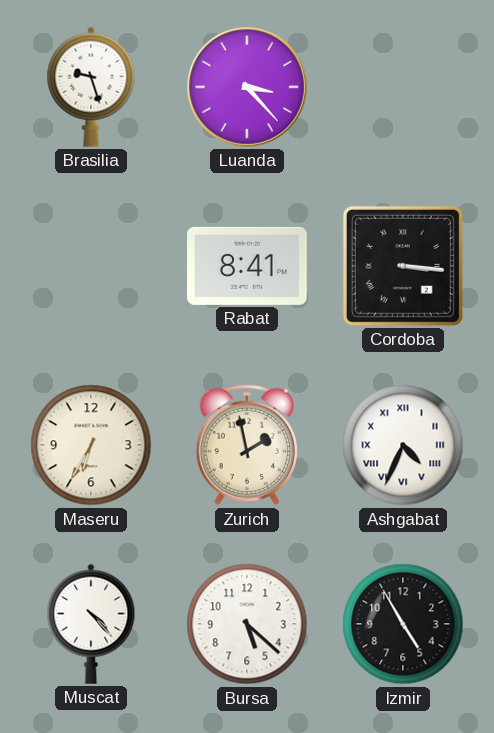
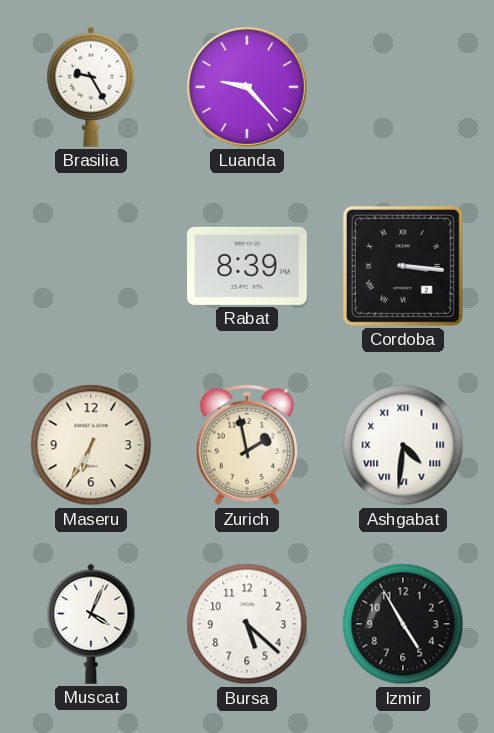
Brasilia: 9:27 -> 9:25 (91, 87)
Luanda: 3:23 -> 9:23 (247, 87)
Rabat: 8:41 -> 8:39 (247, 266)
Ashgabat: 4:34 -> 4:31 (403, 445)
Muscat: 4:23 -> 4:04 (91, 624)
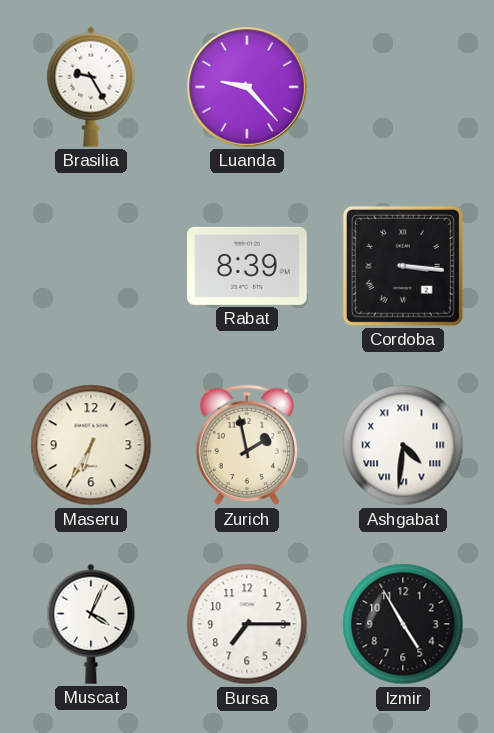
Bursa: 5:22 -> 7:15 (247, 624)
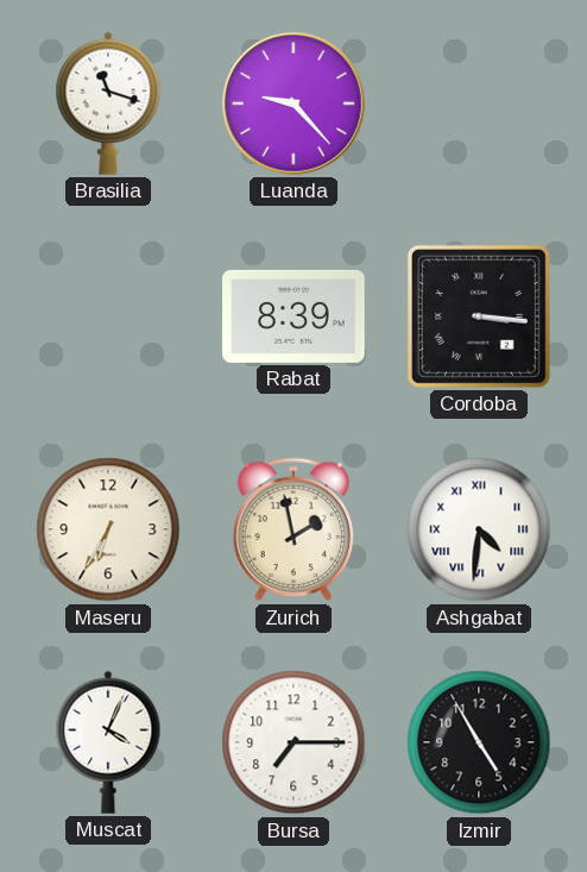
Brasilia: 9:25 -> 11:18 (108, 103)
